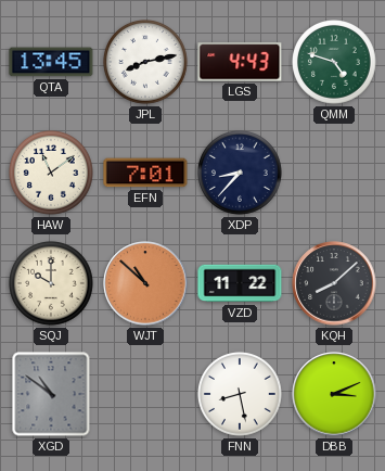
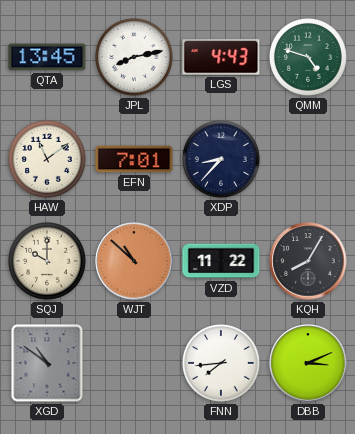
KQH: 8:08 -> 8:05 (308, 261)
FNN: 8:28 -> 7:44 (222, 364)
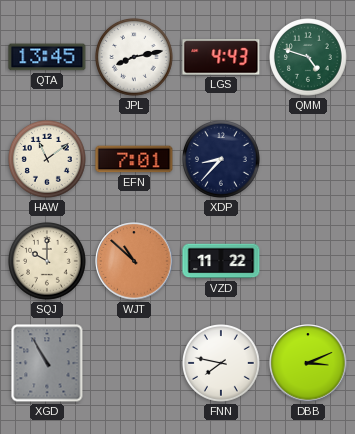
KQH: 8:05 -> none (308, 261)
XGD: 10:51 -> 10:55 (47, 363)
FNN: 7:44 -> 7:47 (222, 364)
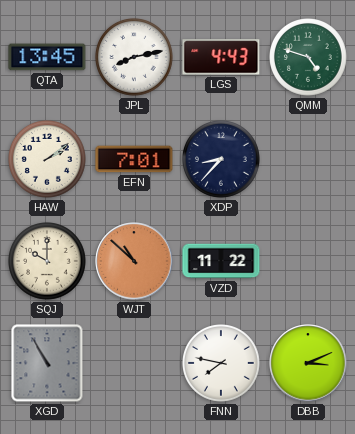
HAW: 11:09 -> 2:09 (48, 160)
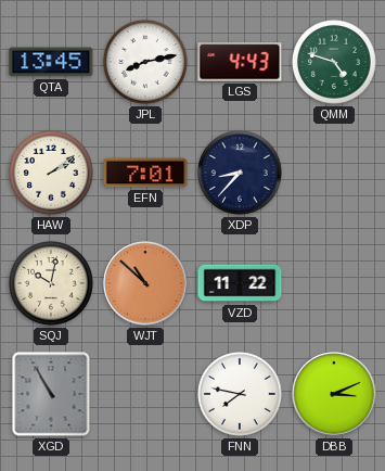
SQJ: 10:00 -> 10:02 (52, 284)
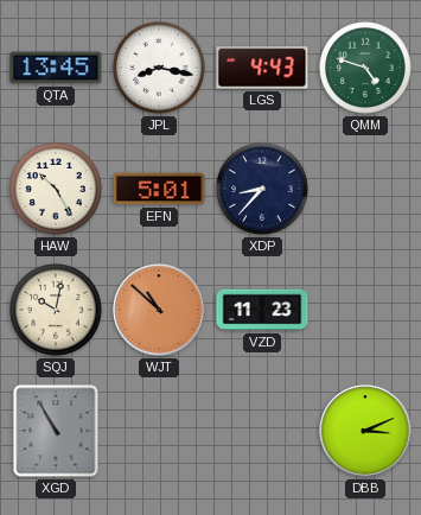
JPL: 8:13 -> 8:17 (160, 69)
HAW: 2:09 -> 10:25 (57, 190)
EFN: 7:01 -> 5:01 (159, 189)
VZD: 11:22 -> 11:23 (262, 310)
FNN: 7:47 -> none (241, 395)
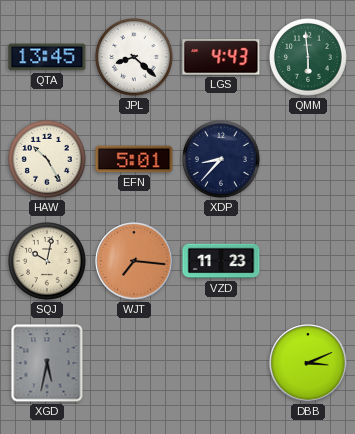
JPL: 8:17 -> 8:22 (135, 58)
QMM: 4:48 -> 5:59 (309, 58)
WJT: 10:52 -> 7:16 (134, 261)
XGD: 10:55 -> 5:32 (47, 363)
